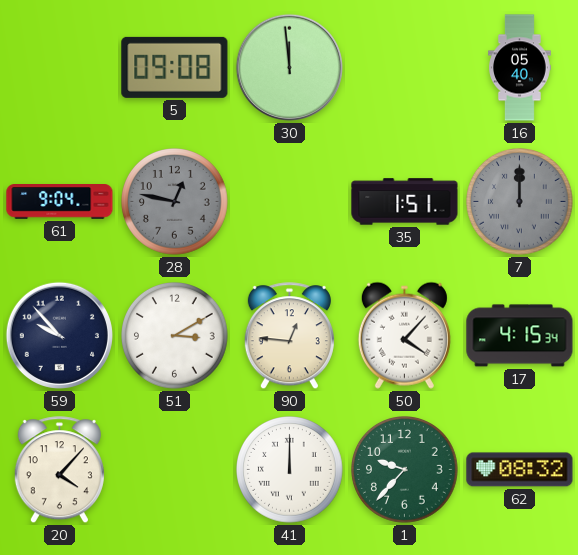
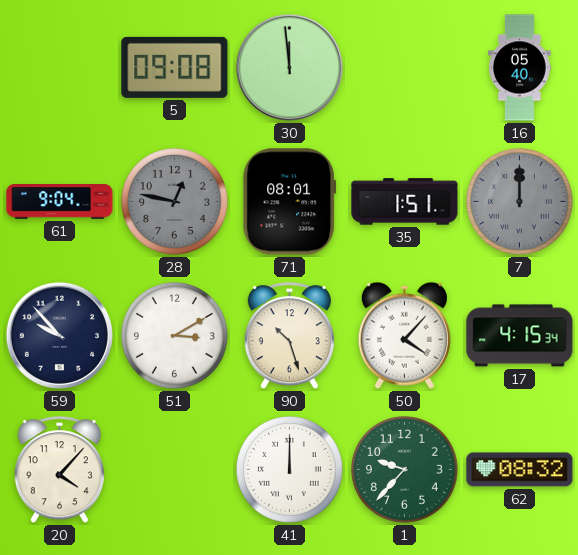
71: none -> 08:01 (290, 202)
90: 12:46 -> 10:27 (289, 336)
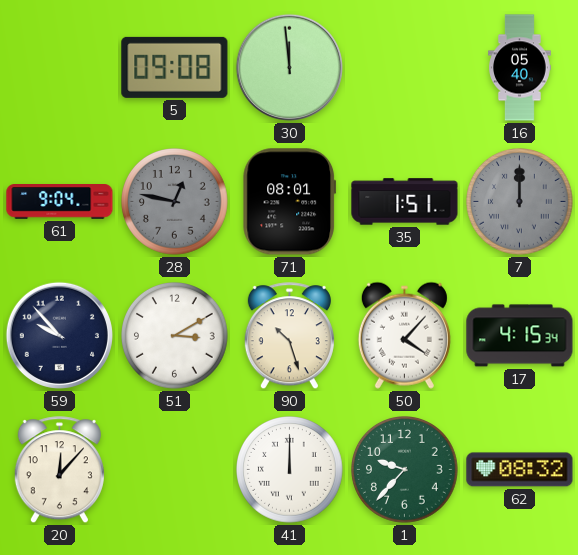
20: 4:07 -> 12:07 (59, 470)
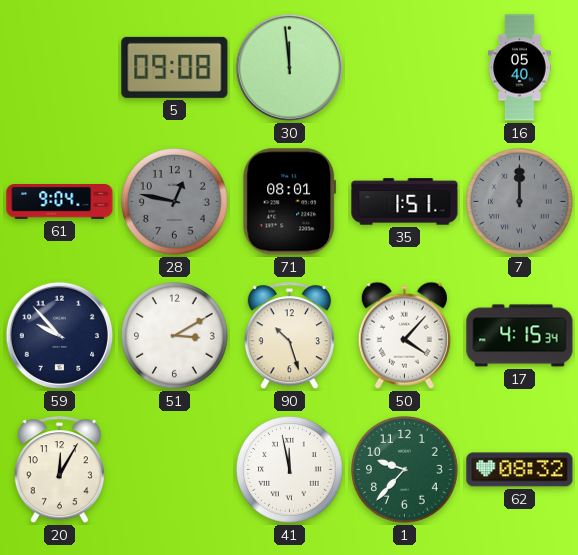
20: 12:07 -> 12:05 (59, 470)
41: 12:00 -> 11:58 (290, 470)
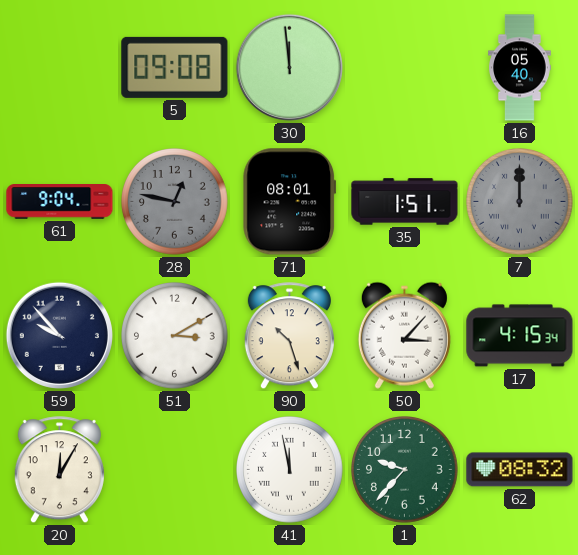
50: 4:07 -> 3:07 (404, 335)
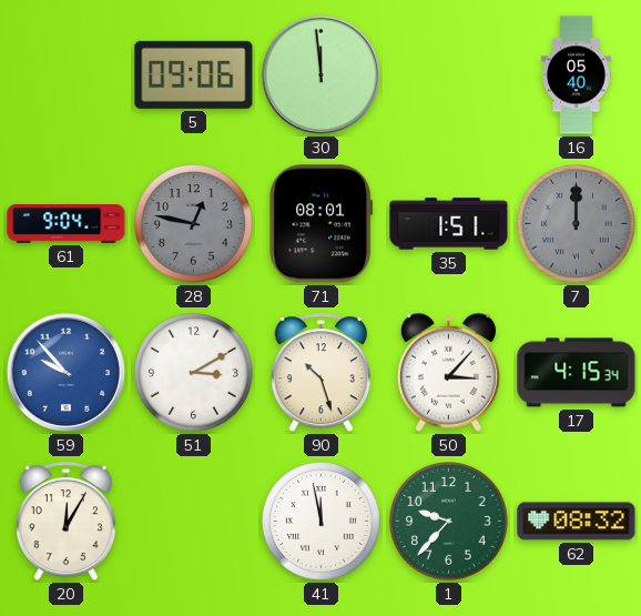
5: 09:08 -> 09:06 (194, 74)
59 dial: navy -> blue (65, 372)
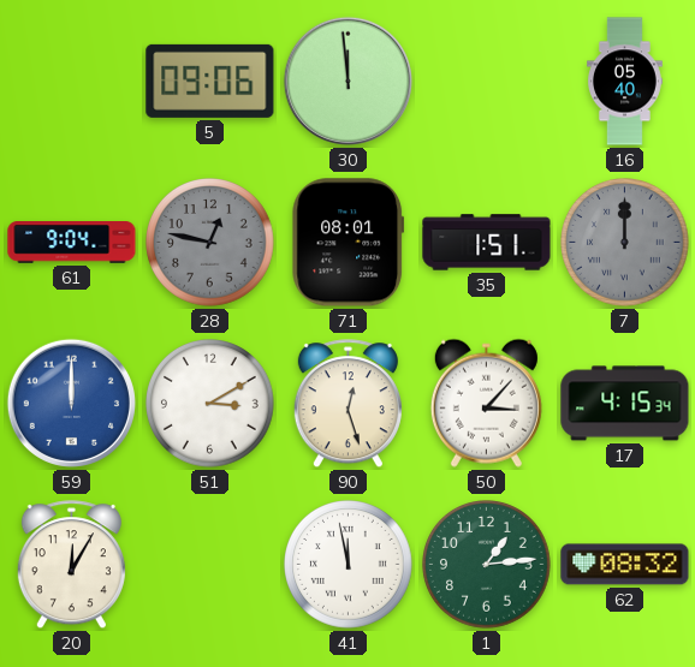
59: 9:53 -> 12:00 (71, 403)
90: 10:27 -> 12:27 (348, 404)
1: 9:37 -> 1:14 (487, 565)
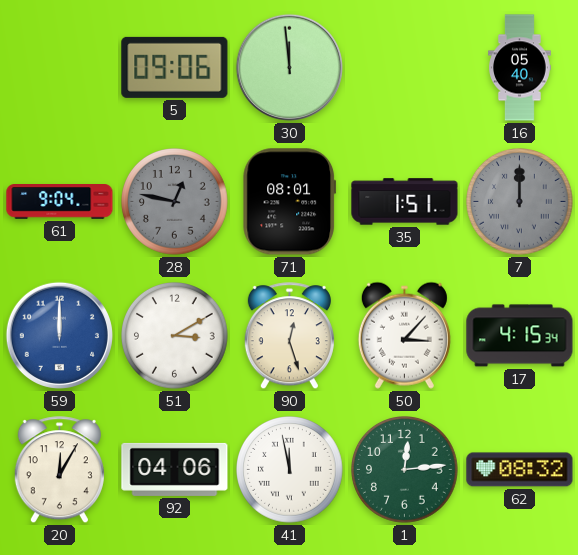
92: none -> 04:06 (175, 469)
1: 1:14 -> 12:14 (405, 470)
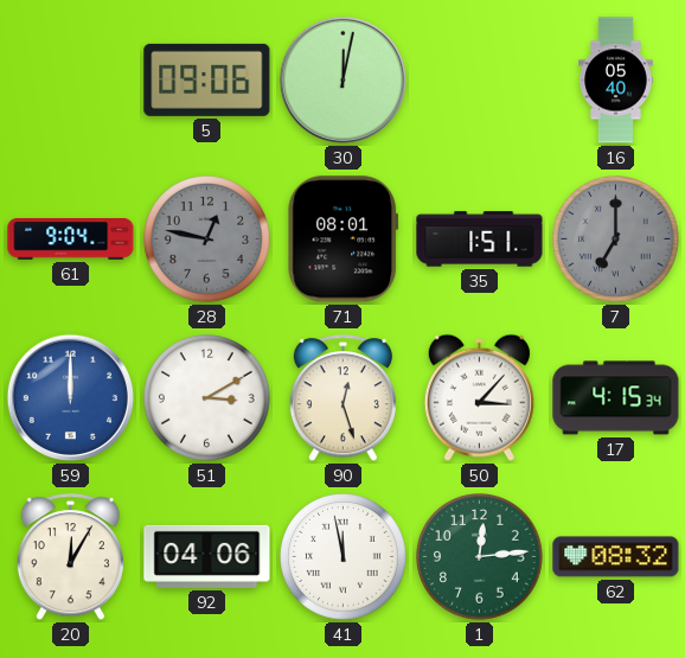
30: 11:59 -> 12:02 (342, 79)
7: 12:00 -> 7:00 (616, 239)
